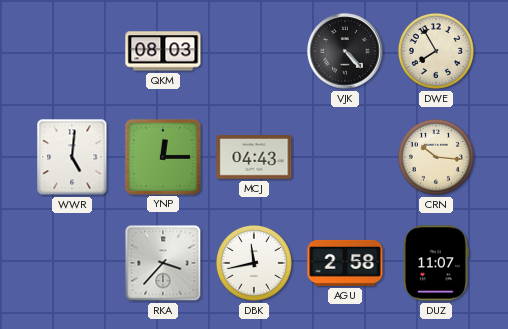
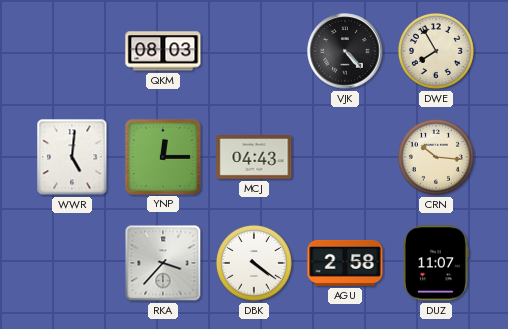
DBK: 11:43 -> 4:21 (254, 263)
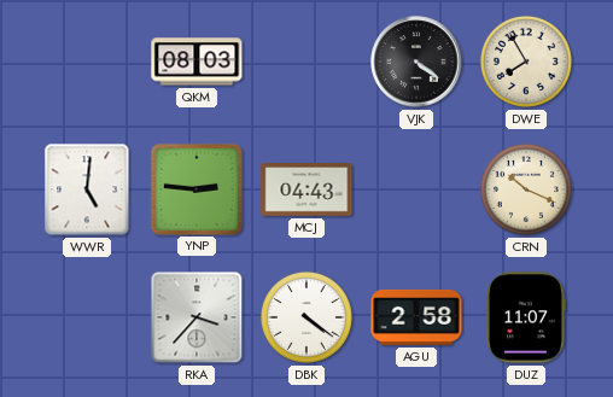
VJK: 4:23 -> 4:21 (416, 62)
YNP: 12:15 -> 2:46 (195, 188)
CRN: 10:16 -> 10:19 (526, 189)
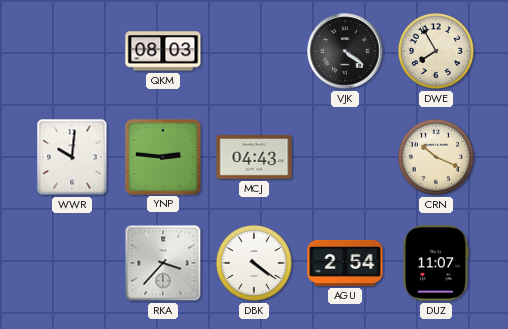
WWR: 5:01 -> 10:01 (72, 157)
AGU: 2:58 -> 2:54 (345, 263)
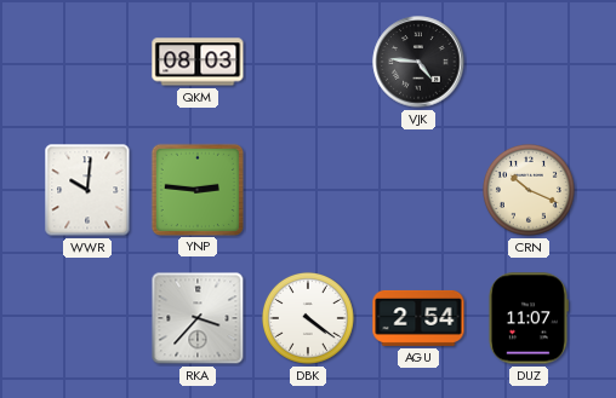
VJK: 4:21 -> 4:46 (418, 62)
DWE: 7:55 -> none (436, 51)
MCJ: 04:43 -> none (254, 158)
